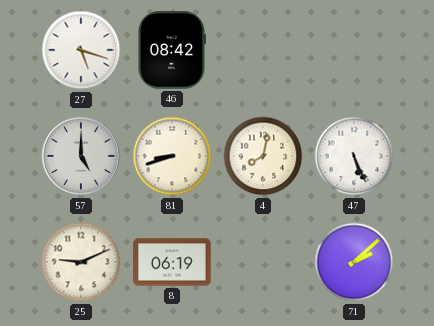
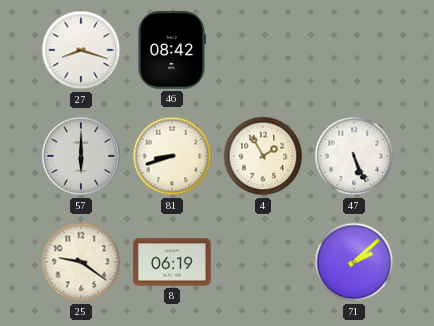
27: 5:18 -> 8:18 (81, 50)
57: 5:00 -> 6:00 (81, 156)
4: 8:02 -> 1:55 (263, 156)
25: 9:11 -> 9:21 (81, 262)
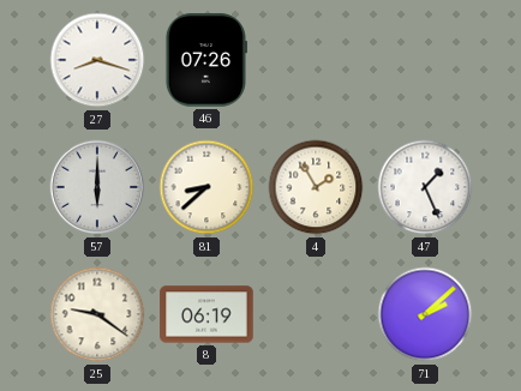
46: 08:42 -> 07:26 (205, 60)
81: 8:42 -> 8:38 (206, 187)
47: 5:26 -> 1:26 (425, 187)
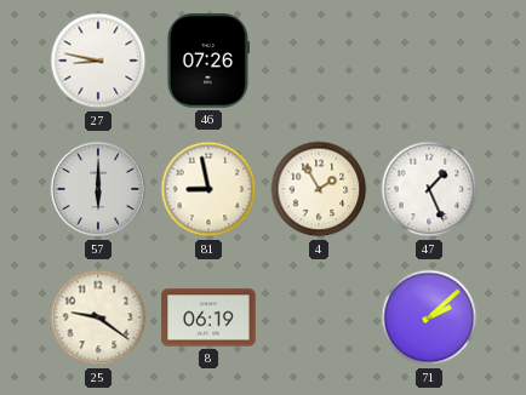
27: 8:18 -> 8:47 (98, 61)
81: 8:38 -> 8:58 (208, 189)
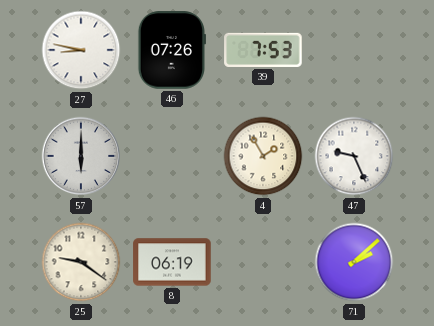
39: none -> 7:53 (263, 50)
81: 8:58 -> none (208, 189)
47: 1:26 -> 9:26 (354, 156)
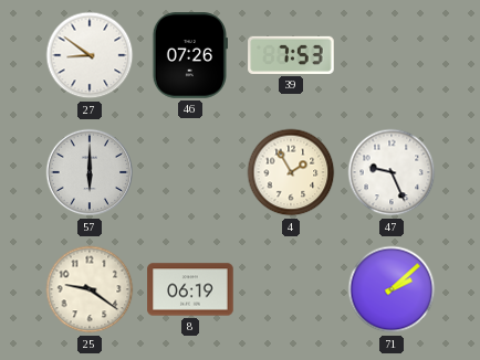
27: 8:47 -> 8:51 (90, 55)
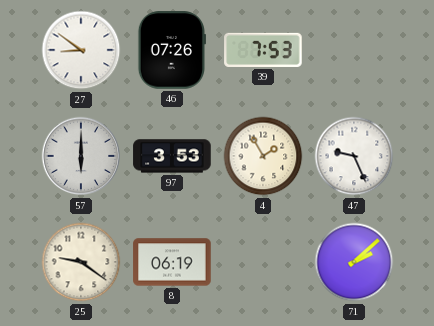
97: none -> 3:53 (172, 156)
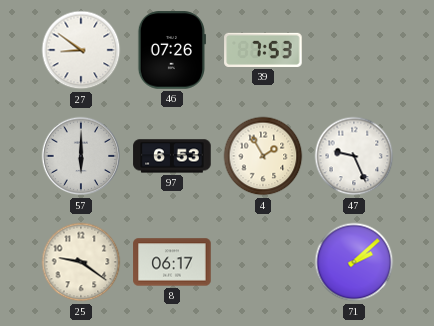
97: 3:53 -> 6:53 (172, 156)
8: 06:19 -> 06:17 (172, 262)
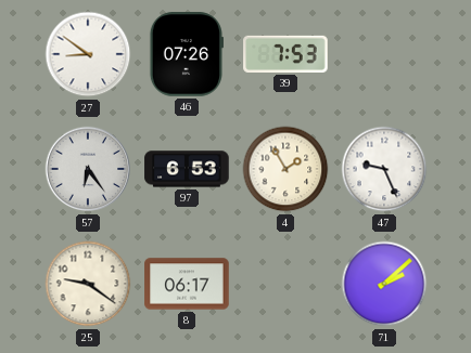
57: 6:00 -> 6:24 (88, 169)
